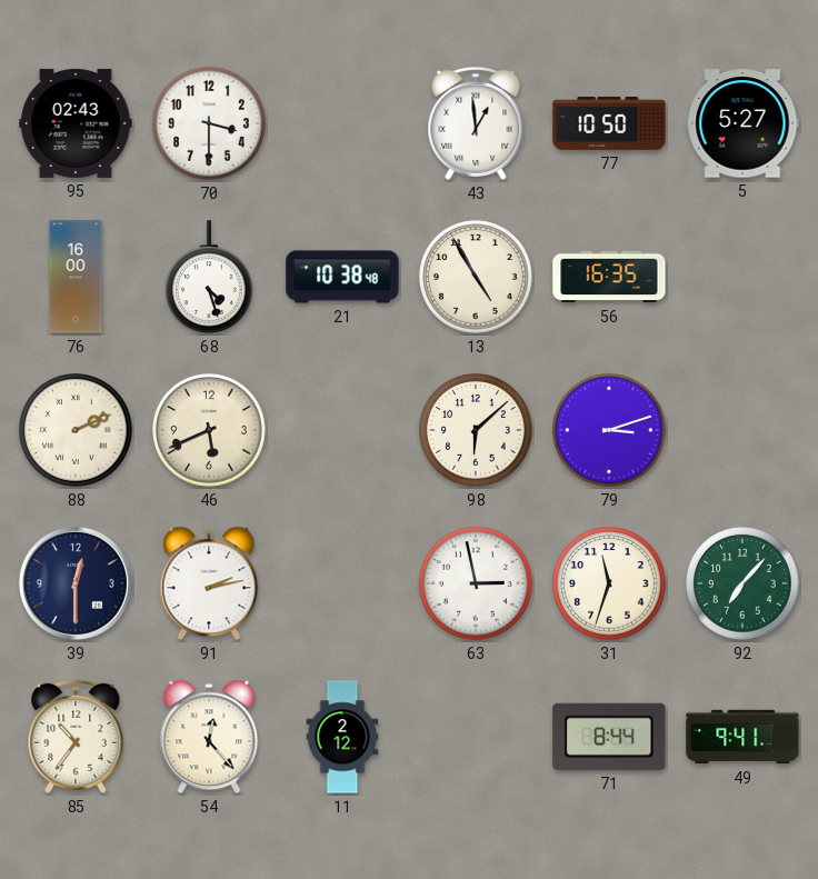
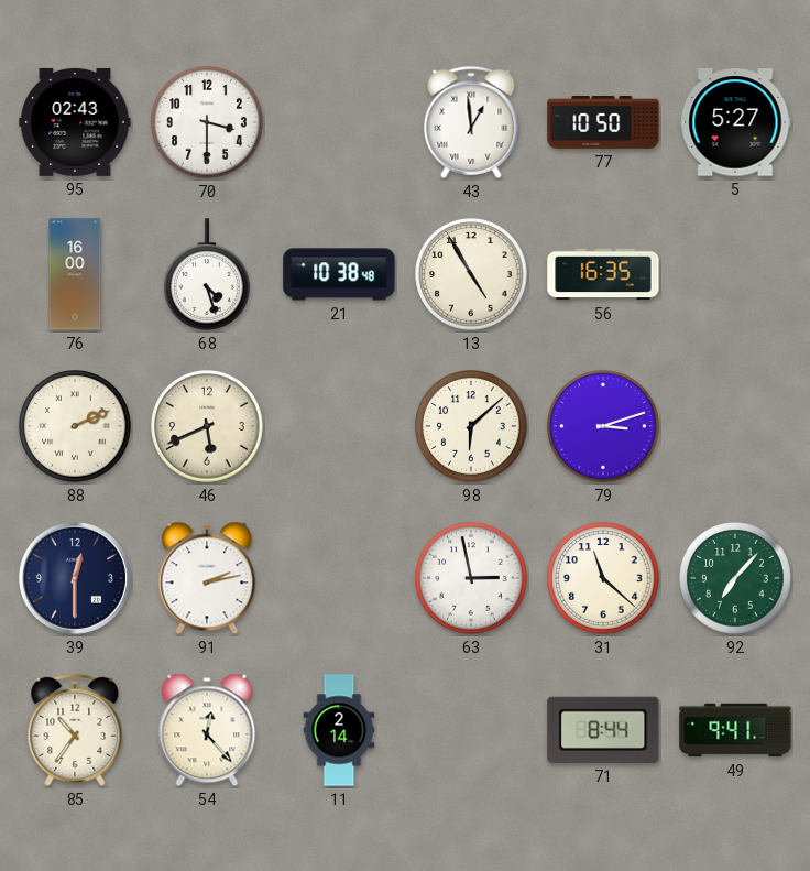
31: 11:33 -> 11:22 (603, 578)
11: 2:12 -> 2:14 (339, 730)
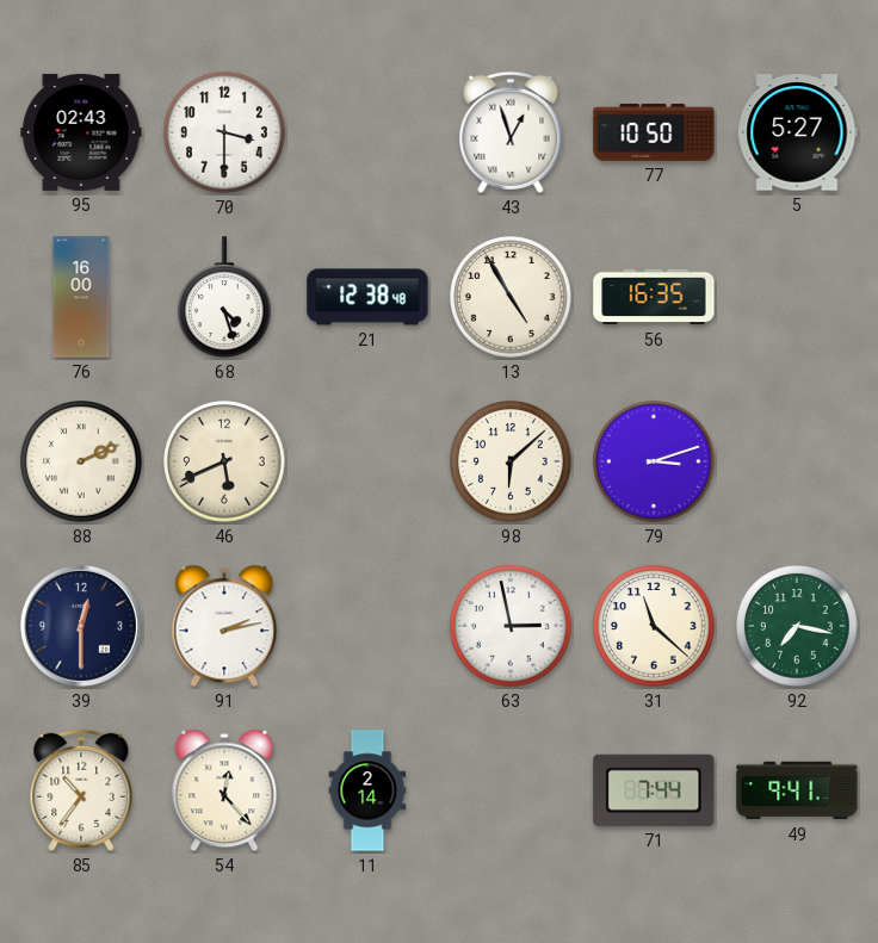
43: 12:59 -> 12:57 (511, 132)
21: 10:38 -> 12:38 (367, 297)
92: 7:07 -> 7:17 (797, 626)
71: 8:44 -> 7:44 (654, 790)
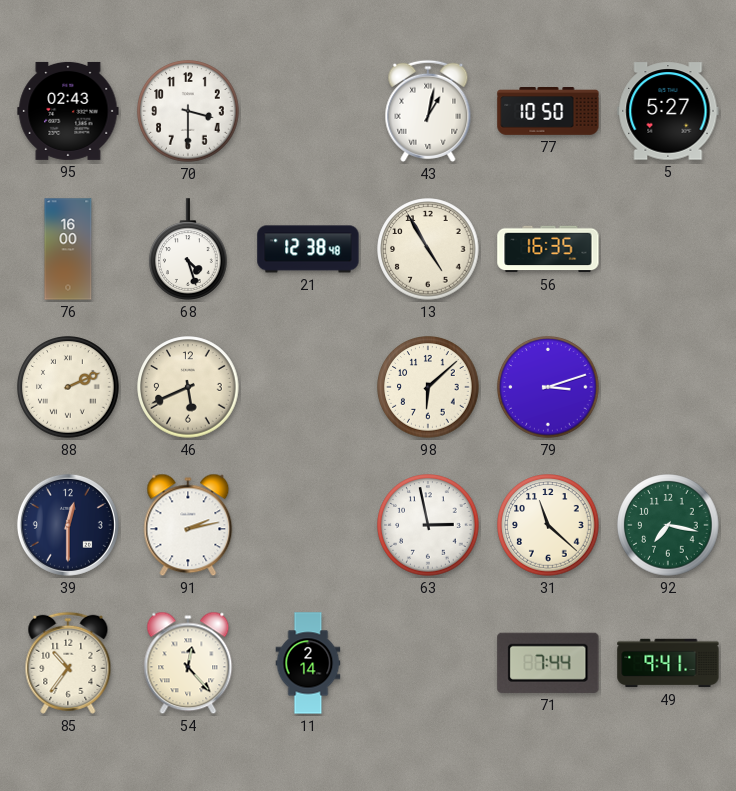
43: 12:57 -> 1:02 (428, 111)
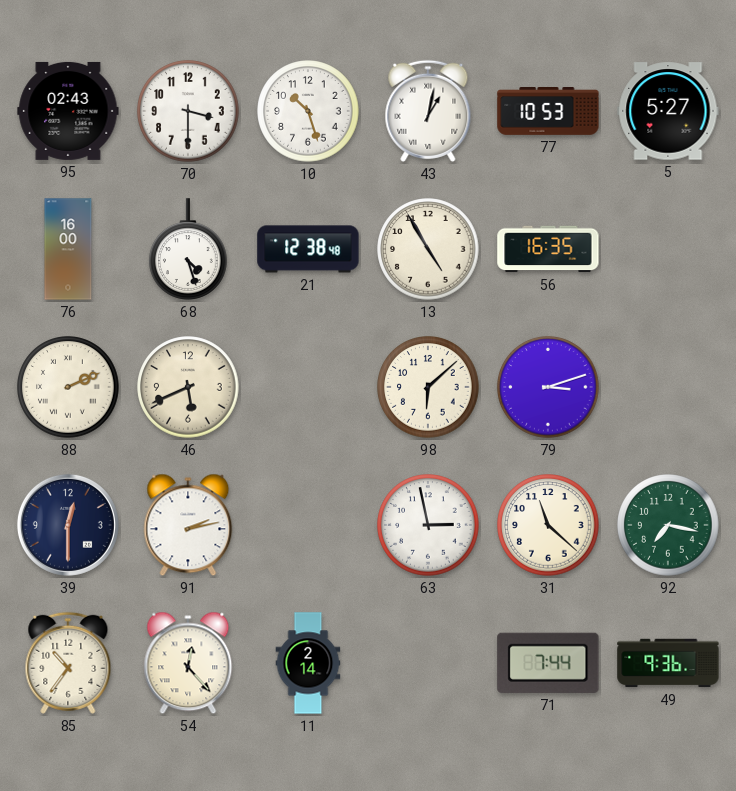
10: none -> 10:27 (308, 111)
77: 10:50 -> 10:53 (548, 112)
49: 9:41 -> 9:36 (668, 663)
